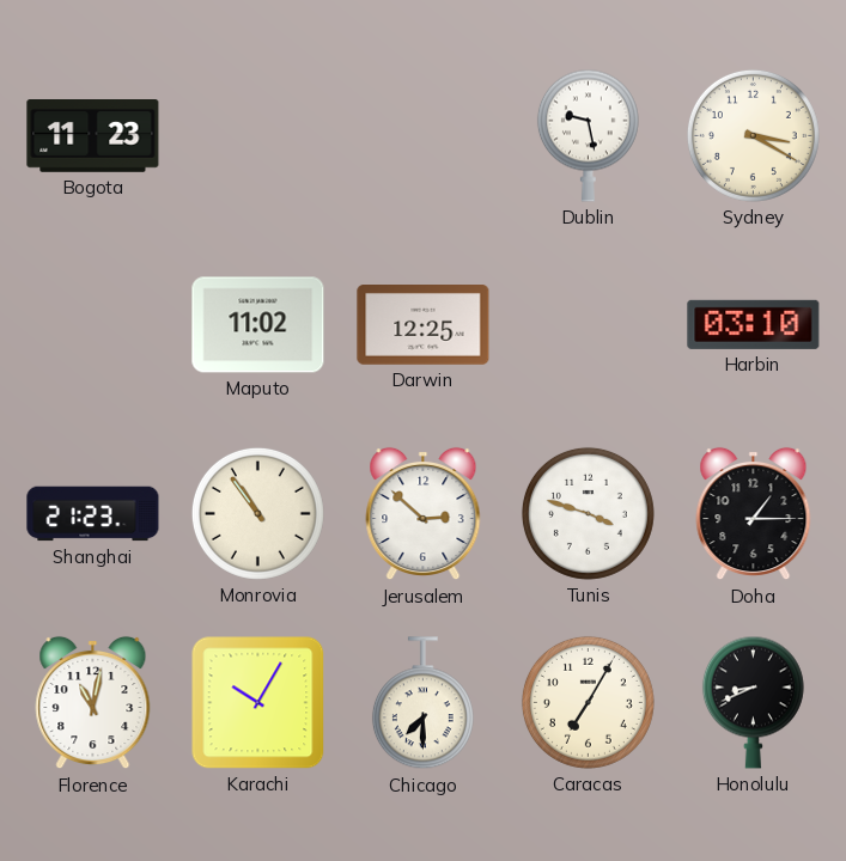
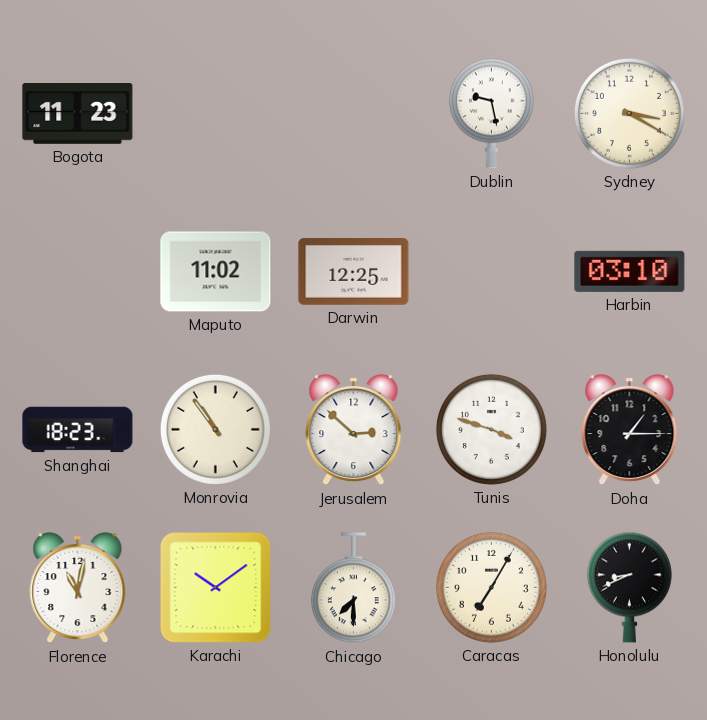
Shanghai: 21:23 -> 18:23 (78, 430)
Karachi: 10:05 -> 10:09 (216, 588)
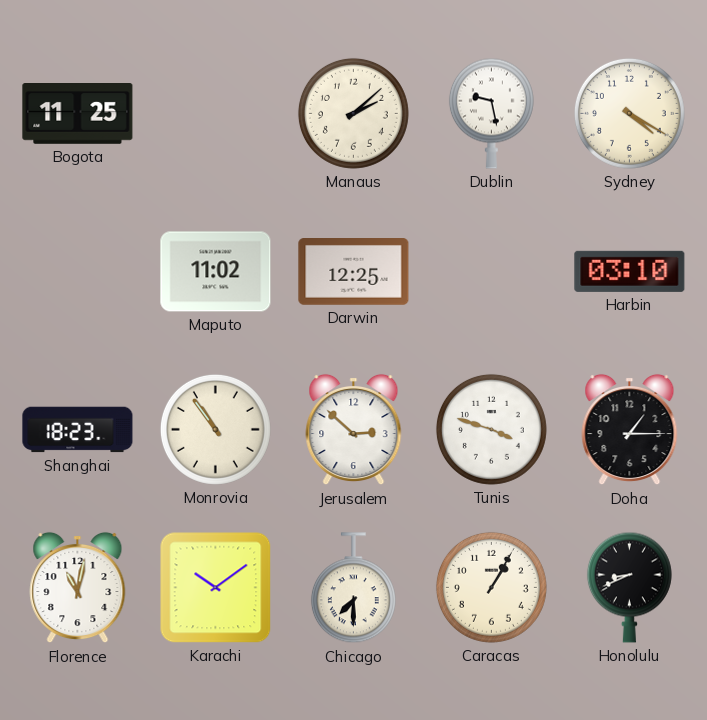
Bogota: 11:23 -> 11:25 (78, 114)
Manaus: none -> 2:08 (353, 113)
Sydney: 3:20 -> 4:20 (629, 113)
Caracas: 7:05 -> 1:05 (491, 587)
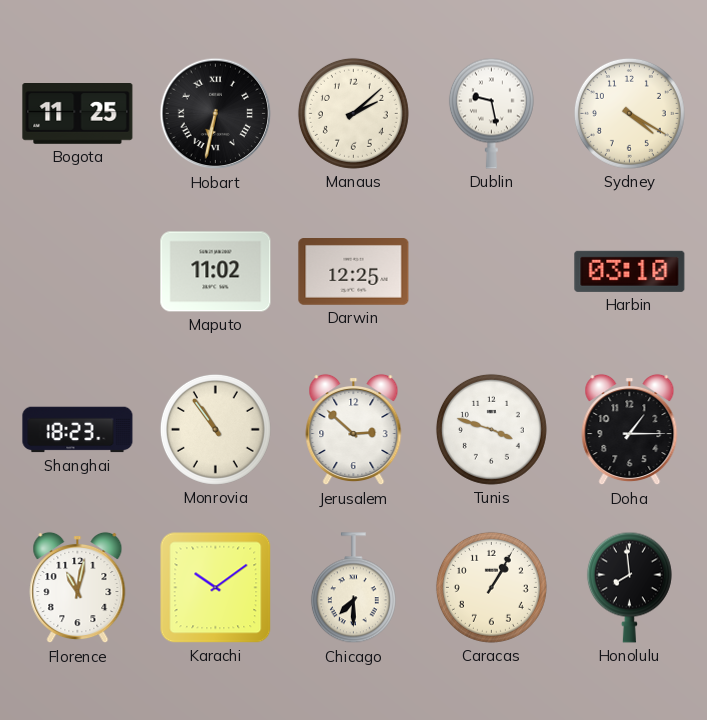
Hobart: none -> 6:32 (216, 114)
Honolulu: 8:41 -> 7:59 (629, 587)
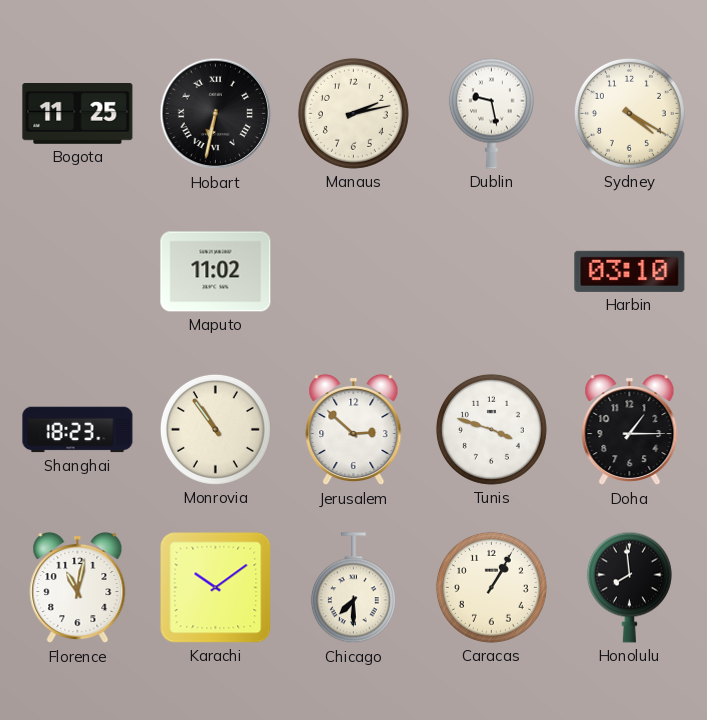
Manaus: 2:08 -> 2:13 (353, 113)
Darwin: 12:25 -> none (354, 272)
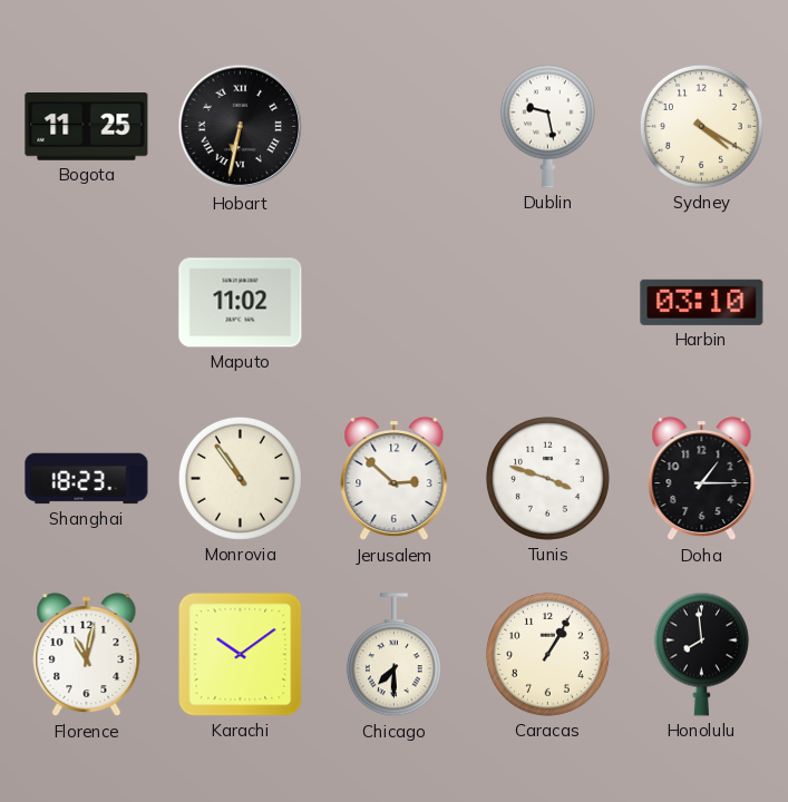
Manaus: 2:13 -> none (353, 113)
